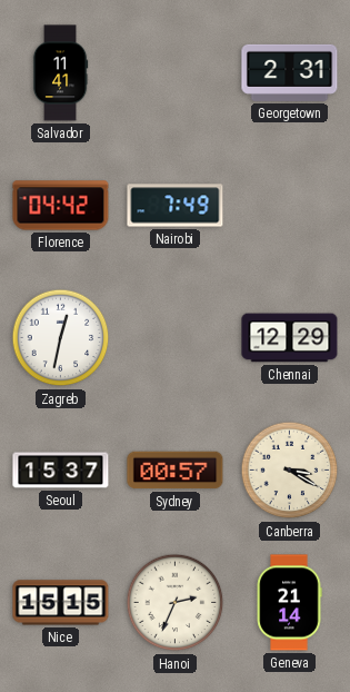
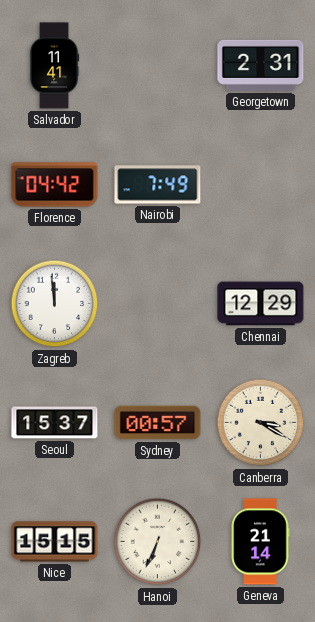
Zagreb: 12:32 -> 11:59 (55, 304)
Hanoi: 2:34 -> 6:34 (158, 542)
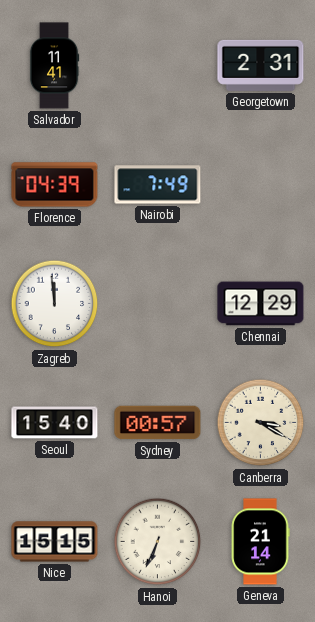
Florence: 04:42 -> 04:39 (55, 185)
Seoul: 15:37 -> 15:40 (55, 423)
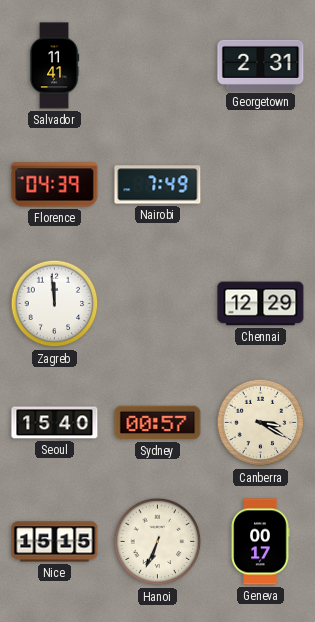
Geneva: 21:14 -> 00:17 (260, 542)
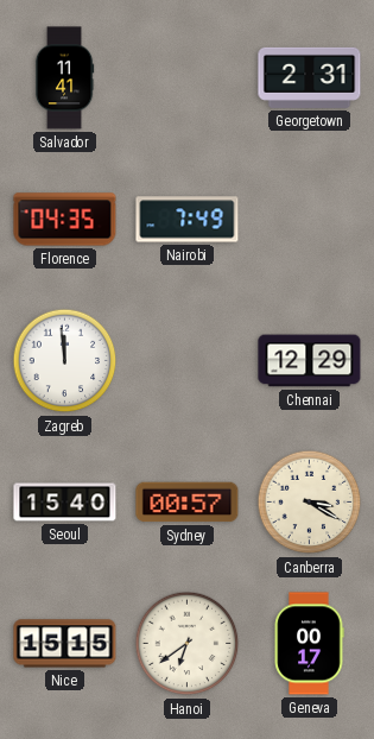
Florence: 04:39 -> 04:35 (65, 220)
Hanoi: 6:34 -> 6:39 (188, 644)
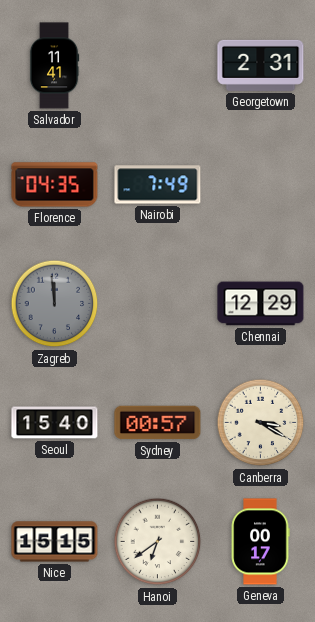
Zagreb dial: white -> grey (55, 304)
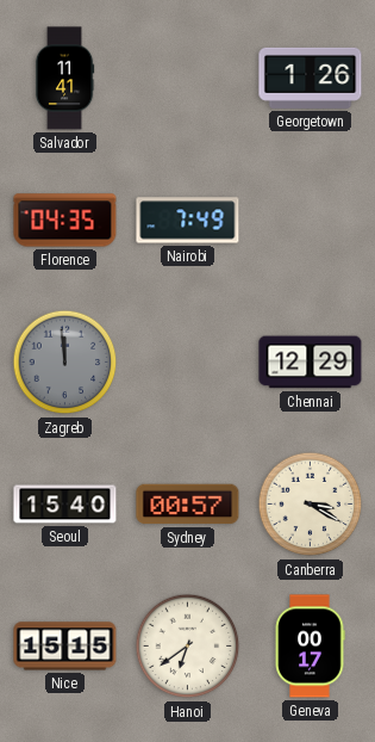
Georgetown: 2:31 -> 1:26 (311, 78)
